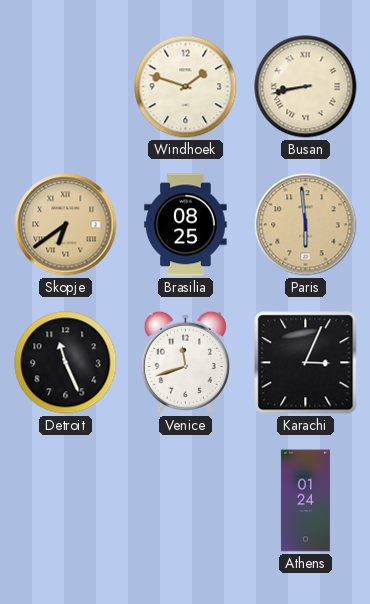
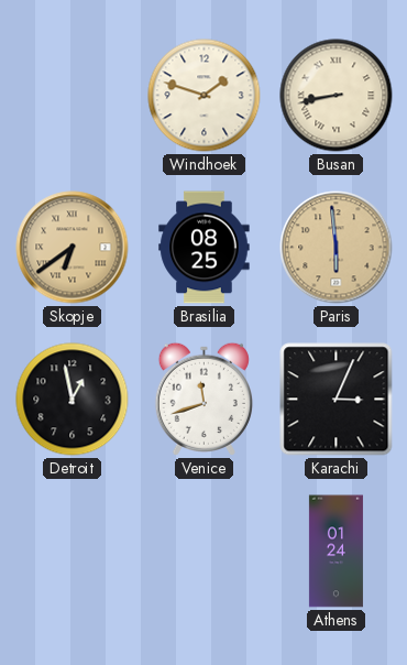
Detroit: 11:26 -> 12:58 (73, 400)
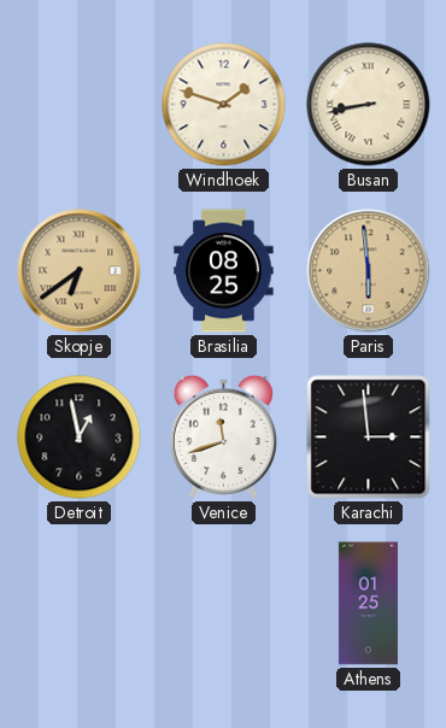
Karachi: 3:04 -> 2:59 (369, 438)
Athens: 01:24 -> 01:25 (368, 604)
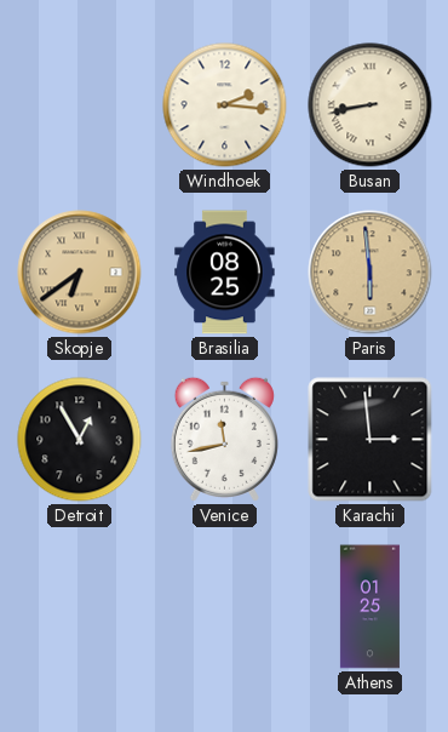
Windhoek: 1:48 -> 2:16 (225, 105)
Detroit: 12:58 -> 12:55 (80, 440)
Venice: 11:42 -> 11:43 (224, 439)
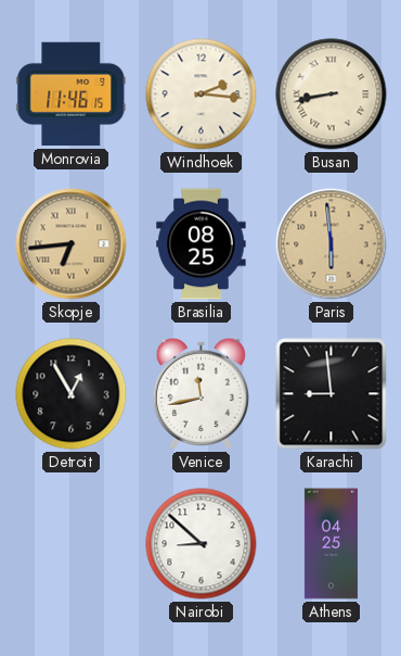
Monrovia: none -> 11:46 (72, 94)
Skopje: 6:39 -> 6:44 (72, 244)
Karachi: 2:59 -> 8:59 (332, 394)
Nairobi: none -> 8:52 (202, 544)
Athens: 01:25 -> 04:25 (331, 544)
